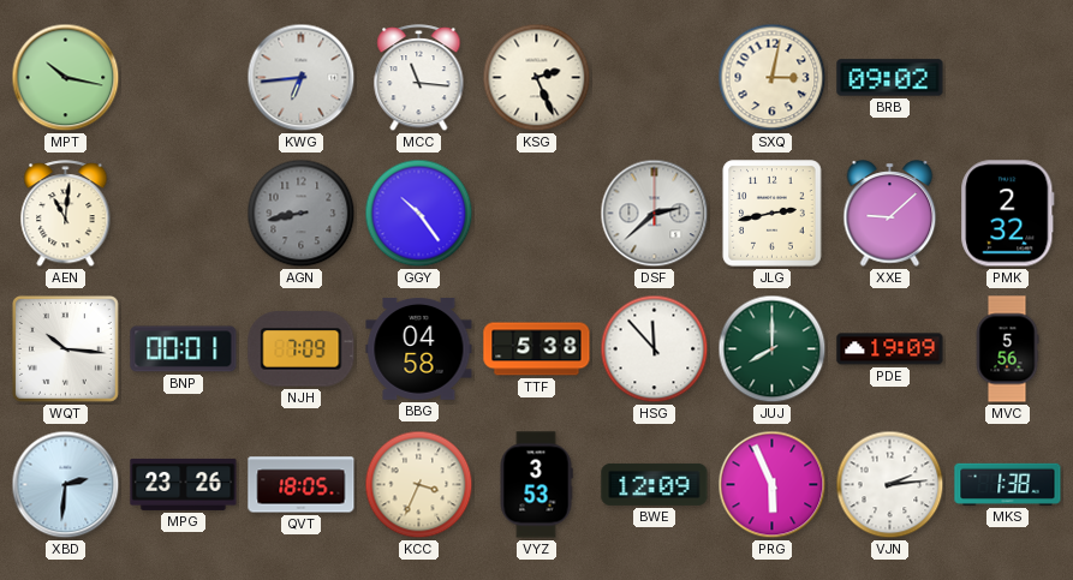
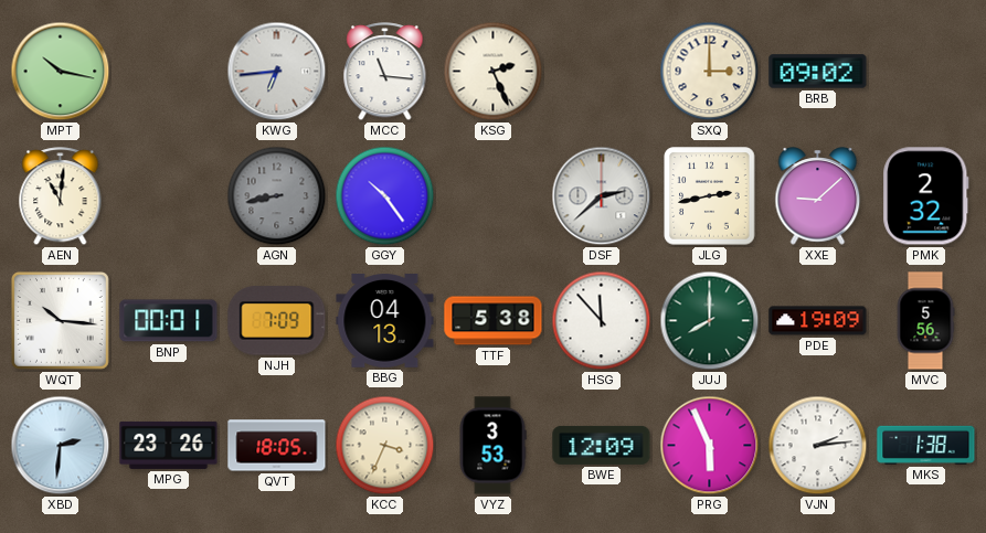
SXQ: 3:02 -> 3:00 (710, 72)
BBG: 04:58 -> 04:13 (385, 321)
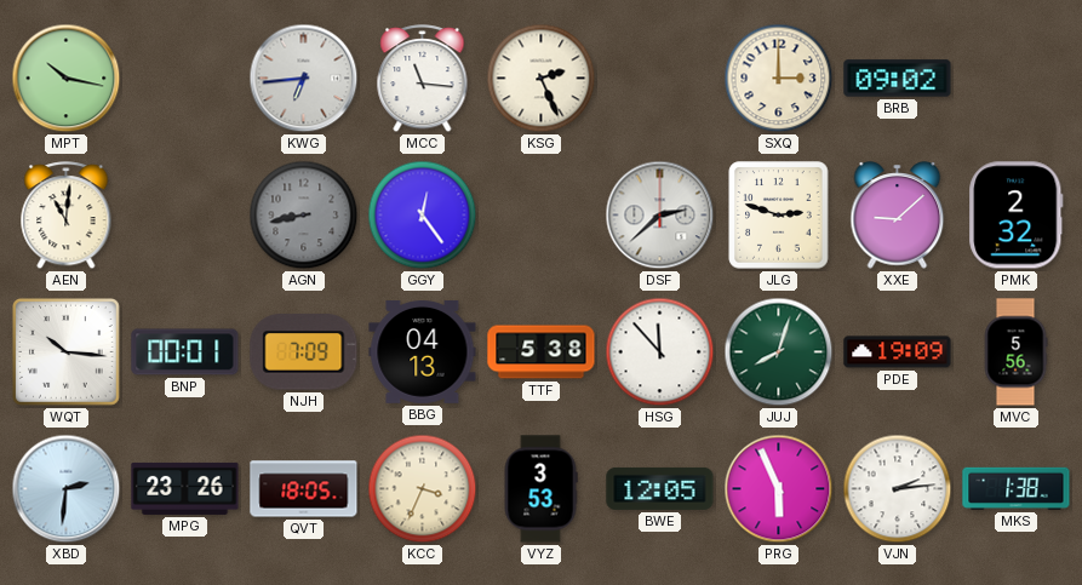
GGY: 10:24 -> 12:24 (423, 216)
JLG: 2:43 -> 2:48 (779, 216)
JUJ: 8:00 -> 8:03 (779, 352)
BWE: 12:09 -> 12:05 (660, 488)
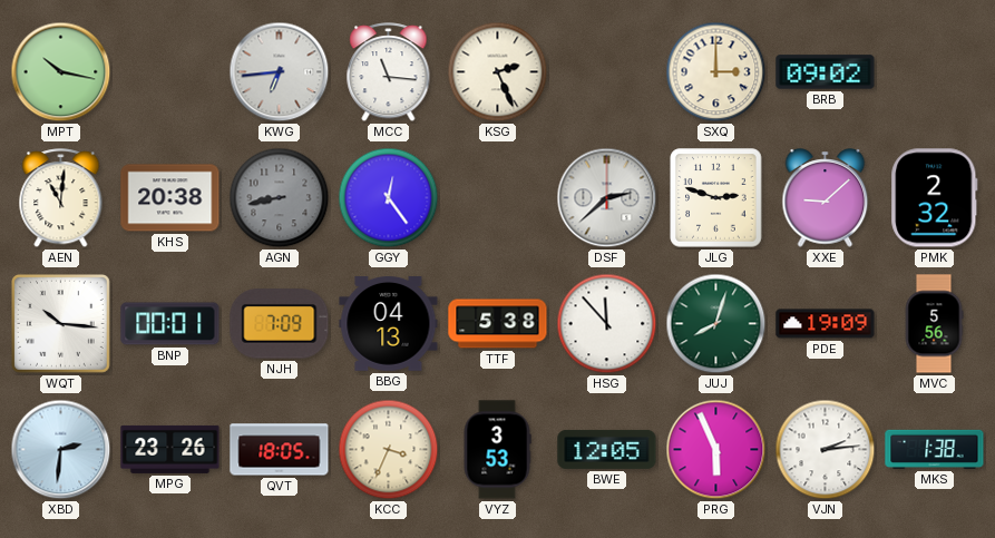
KHS: none -> 20:38 (170, 198)
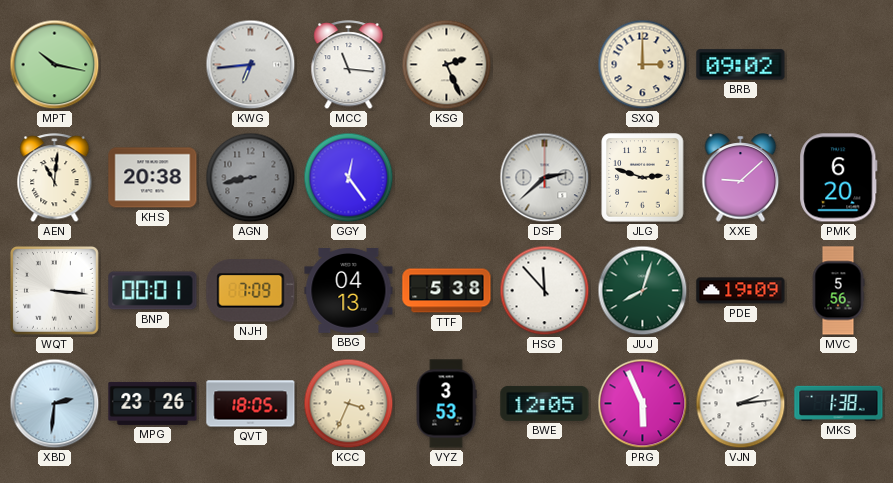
PMK: 2:32 -> 6:20 (839, 178)
WQT: 10:16 -> 3:16 (54, 290)
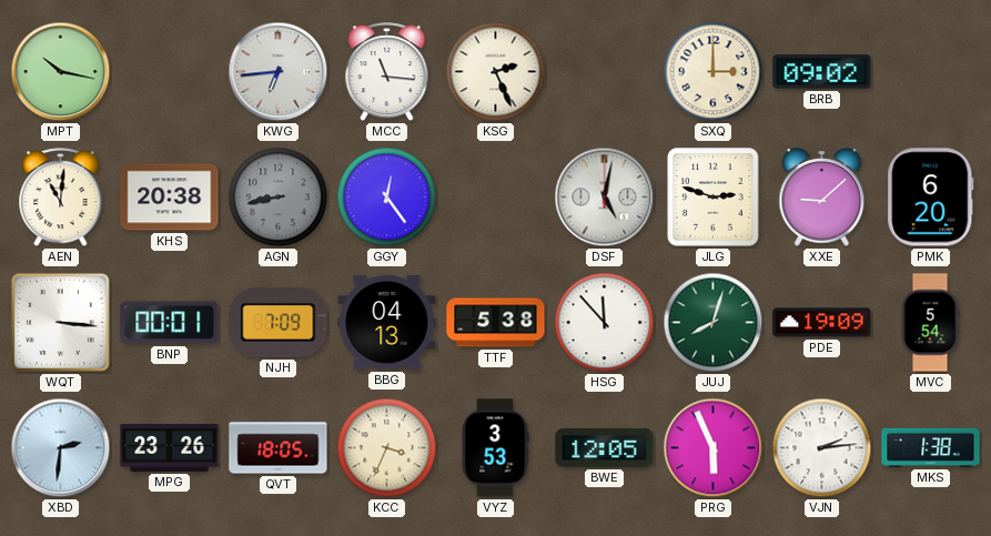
DSF: 2:38 -> 5:02 (605, 198)
MVC: 5:56 -> 5:54 (930, 323)
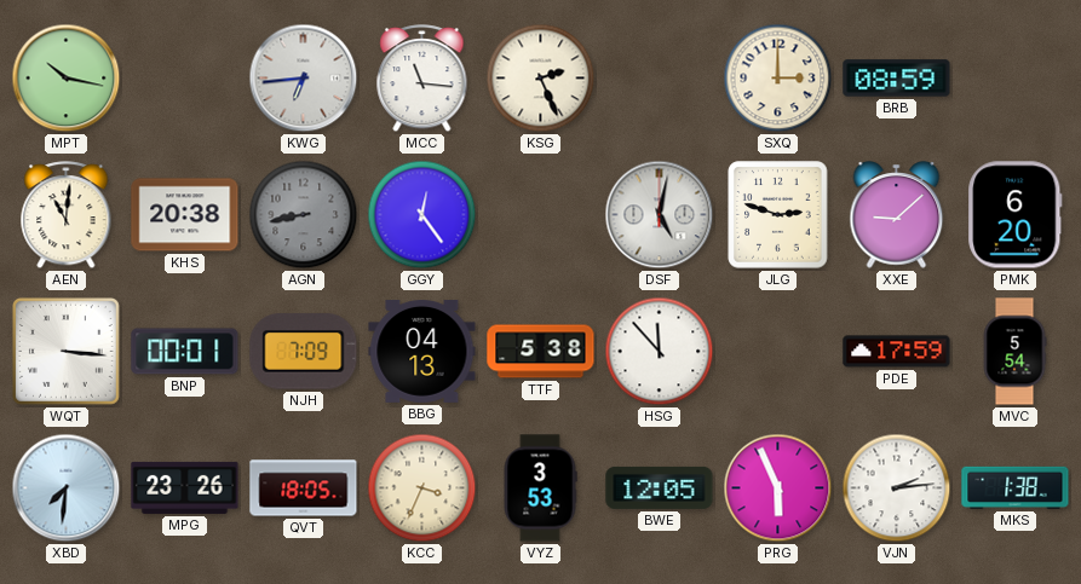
BRB: 09:02 -> 08:59 (897, 79)
JUJ: 8:03 -> none (714, 323)
PDE: 19:09 -> 17:59 (897, 352)
XBD: 2:31 -> 7:31 (67, 488)
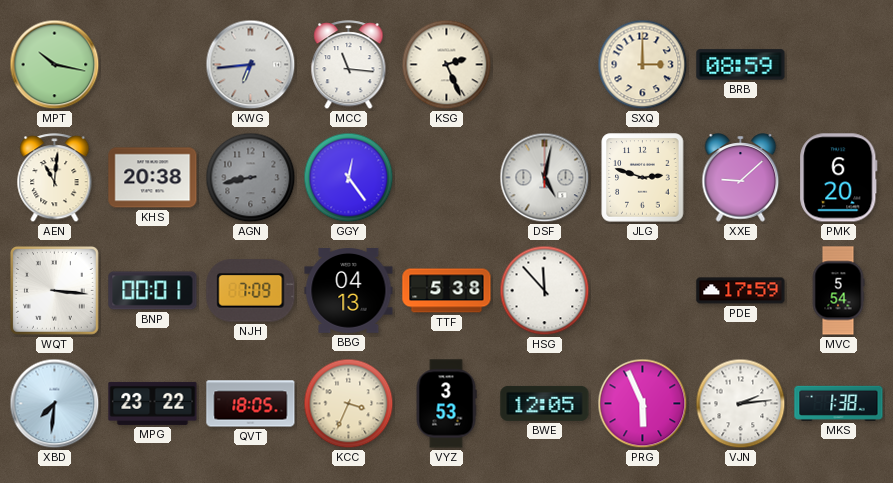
MPG: 23:26 -> 23:22 (153, 403)
